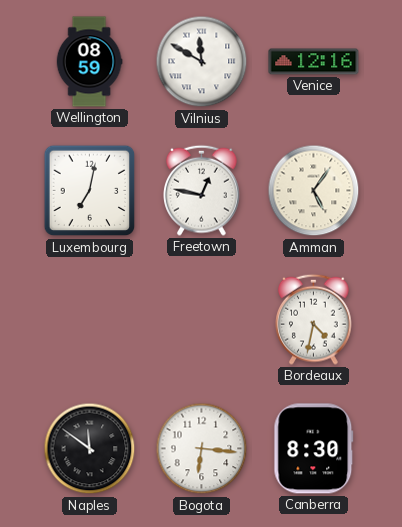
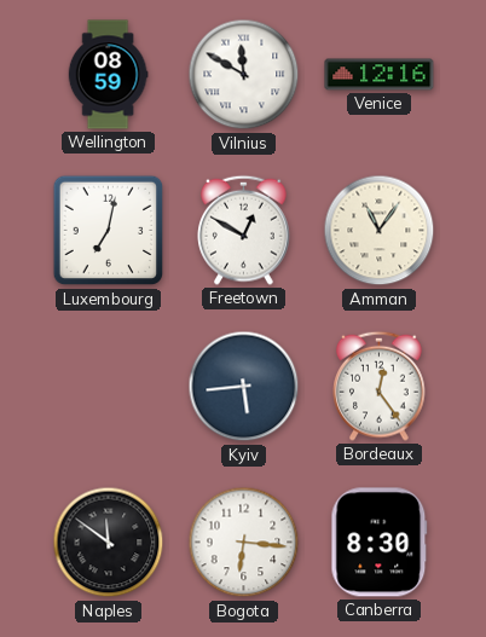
Freetown: 12:47 -> 12:50 (244, 230)
Amman: 5:06 -> 11:06 (380, 231)
Kyiv: none -> 5:44 (244, 387)
Bordeaux: 4:32 -> 12:24 (380, 386)
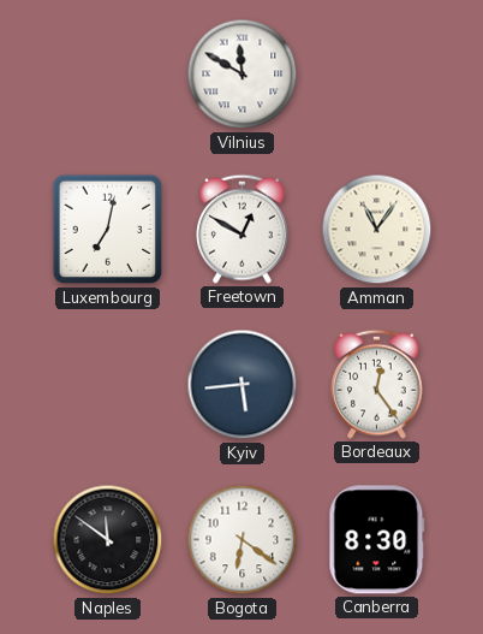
Wellington: 08:59 -> none (108, 75)
Venice: 12:16 -> none (380, 75)
Bogota: 6:16 -> 6:21 (243, 540)
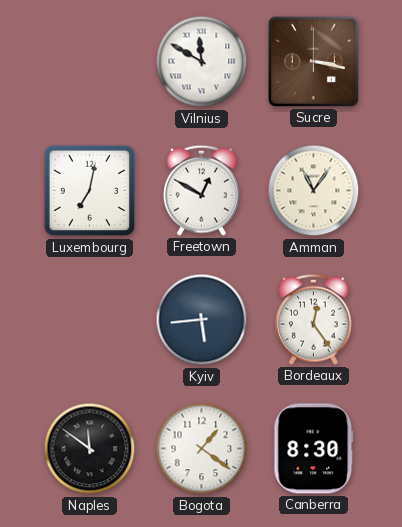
Sucre: none -> 3:17 (313, 61)
Bogota: 6:21 -> 1:21 (202, 449)
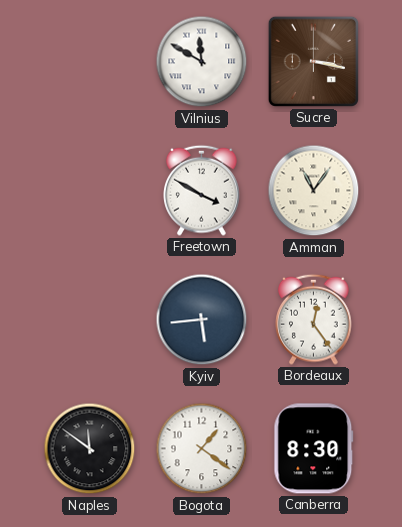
Luxembourg: 7:02 -> none (90, 191)
Freetown: 12:50 -> 3:50 (202, 190)
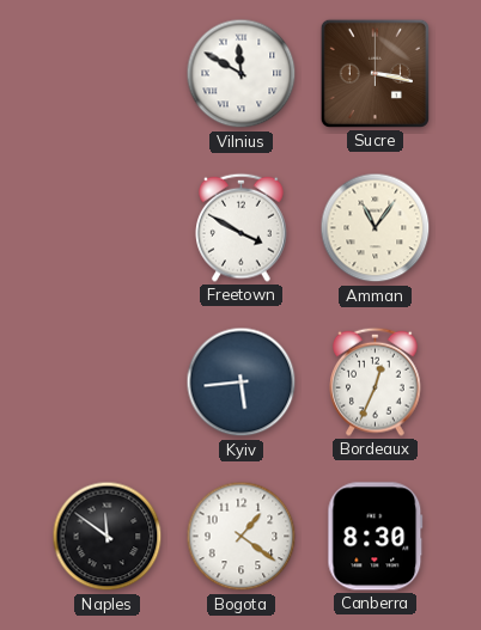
Bordeaux: 12:24 -> 12:34 (376, 381)
